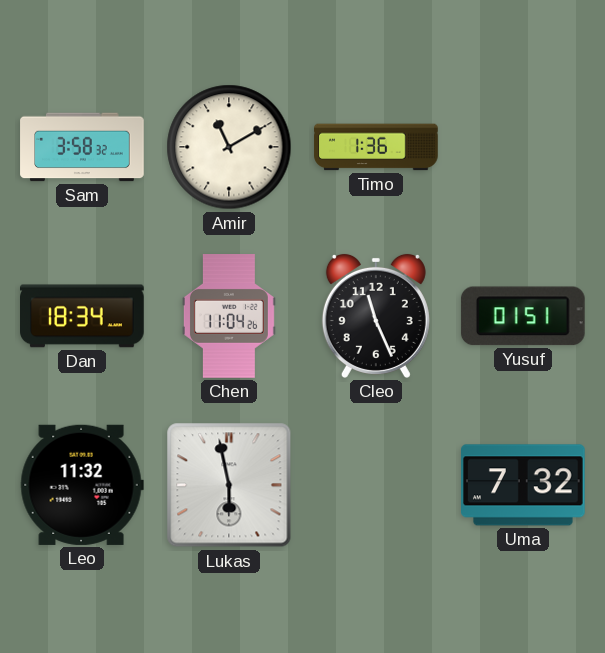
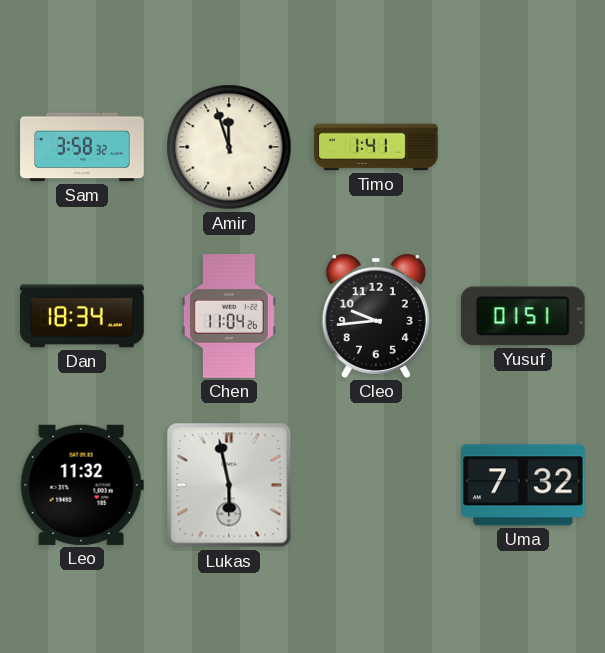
Amir: 11:10 -> 11:57 (229, 147)
Timo: 1:36 -> 1:41 (376, 147)
Cleo: 11:26 -> 9:44 (376, 316)
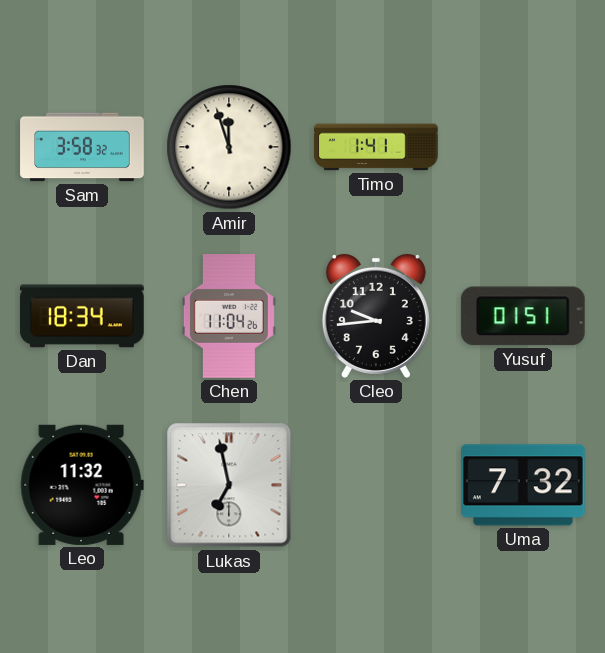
Lukas: 5:58 -> 6:58 (229, 485)
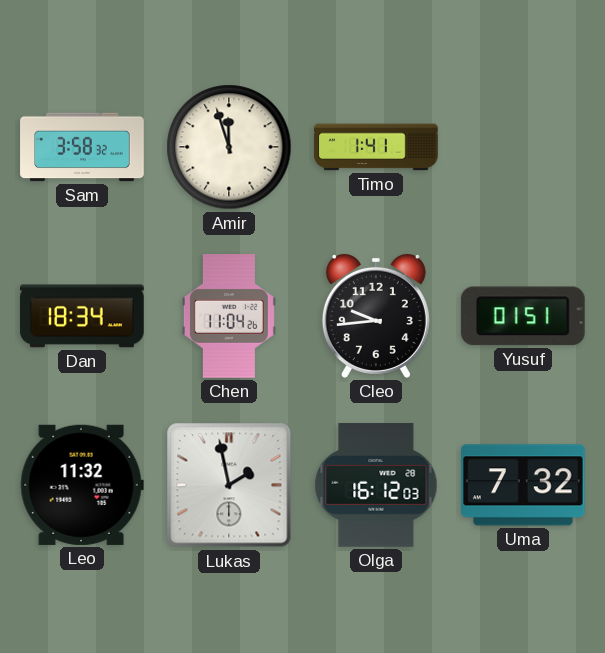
Lukas: 6:58 -> 1:58 (229, 485)
Olga: none -> 16:12 (376, 485)
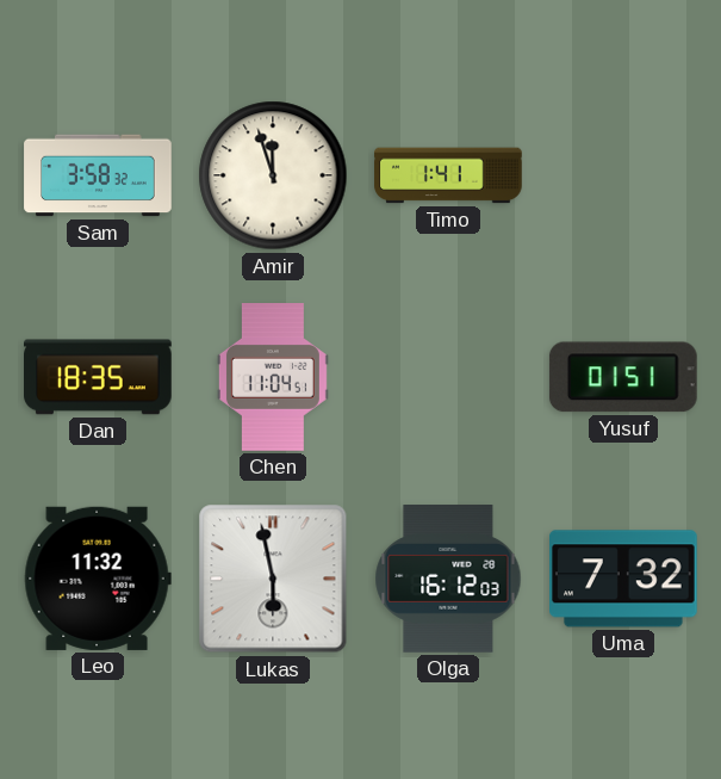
Dan: 18:34 -> 18:35 (99, 377)
Chen: 11:04:26 -> 11:04:51 (273, 377)
Cleo: 9:44 -> none (376, 316)
Lukas: 1:58 -> 5:58 (273, 579)
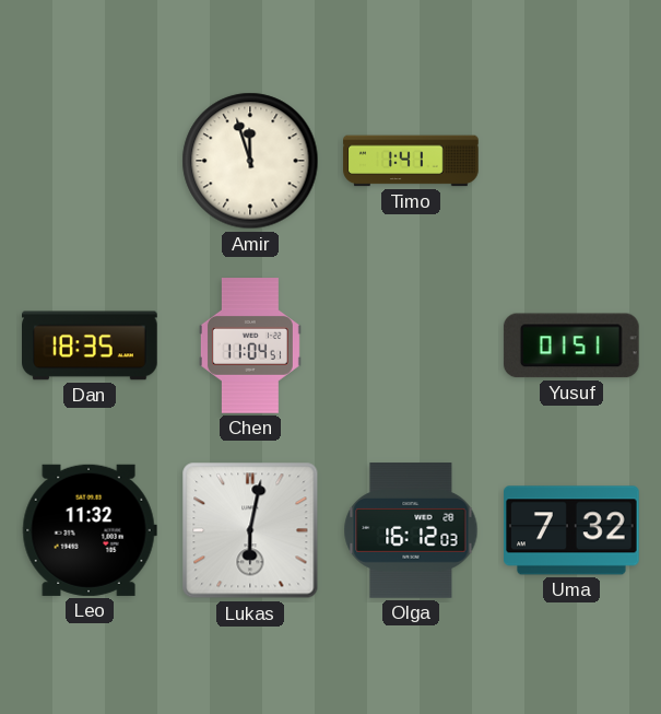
Sam: 3:58 -> none (98, 175)
Lukas: 5:58 -> 6:02 (250, 530)
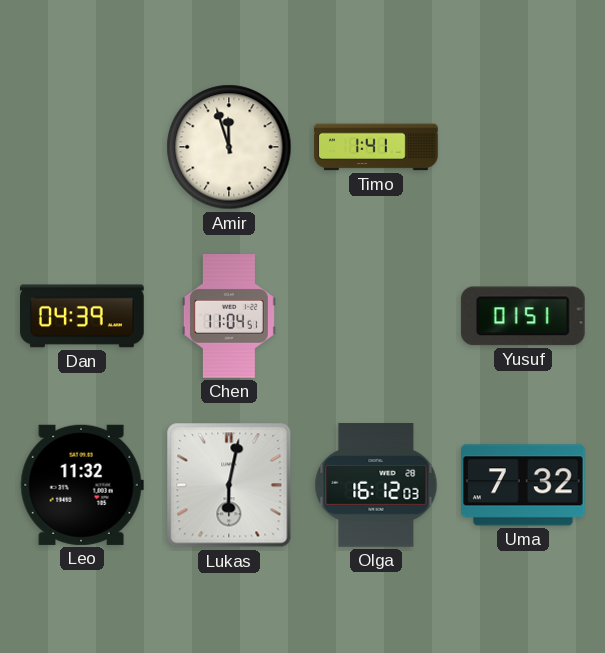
Dan: 18:35 -> 04:39 (83, 316)
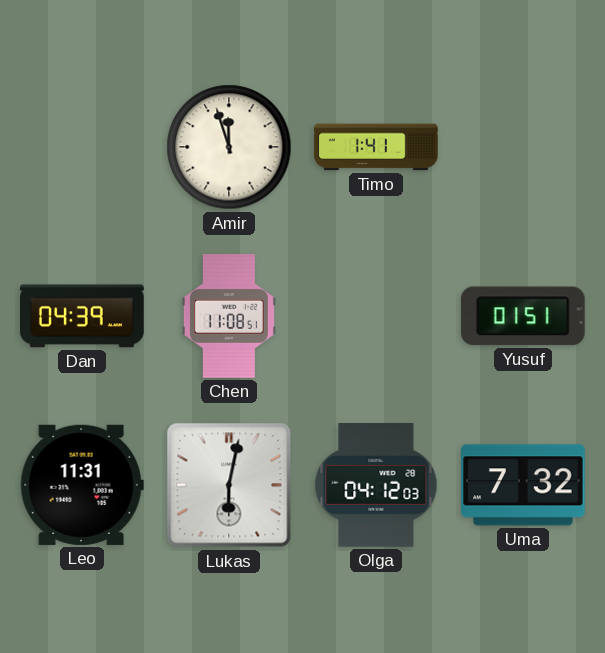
Chen: 11:04 -> 11:08 (229, 316)
Leo: 11:32 -> 11:31 (82, 485)
Olga: 16:12 -> 04:12 (376, 485)
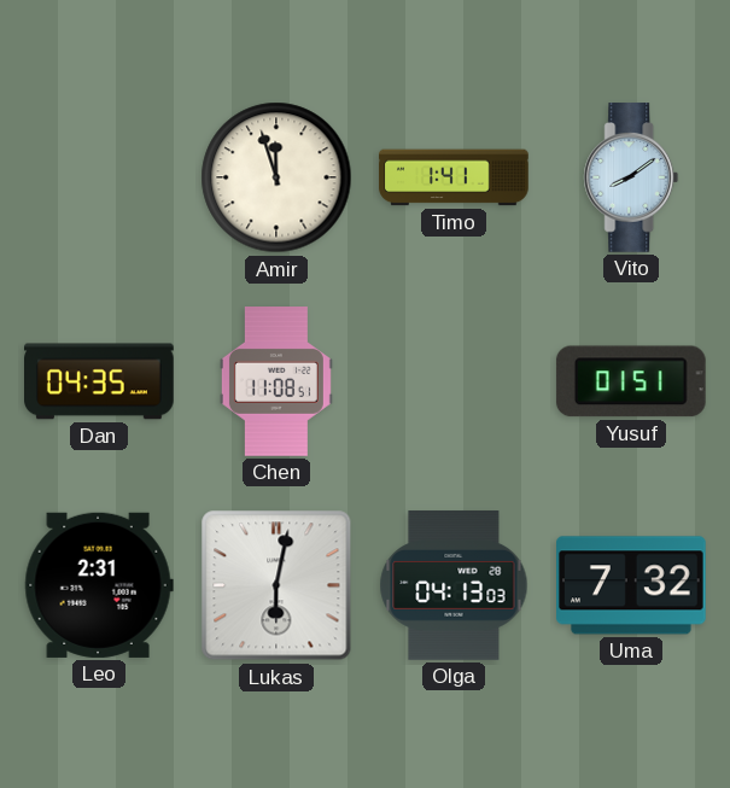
Vito: none -> 8:09 (631, 177)
Dan: 04:39 -> 04:35 (100, 381)
Leo: 11:31 -> 2:31 (99, 585)
Olga: 04:12 -> 04:13 (454, 585)
